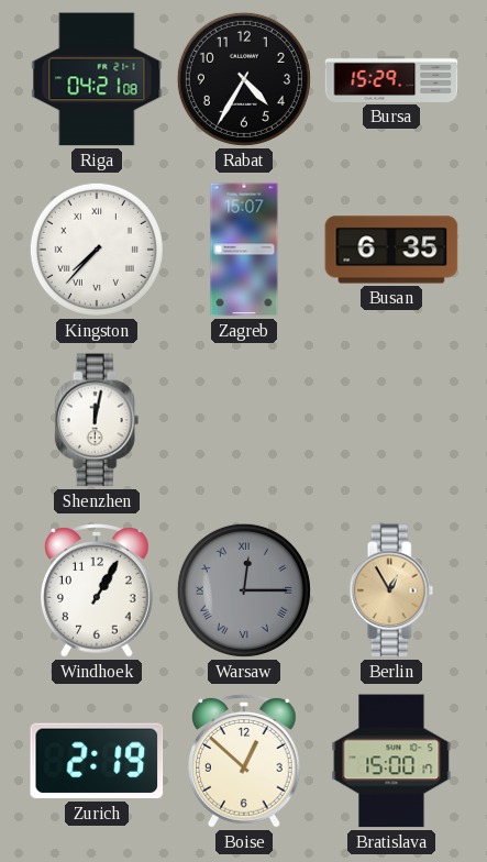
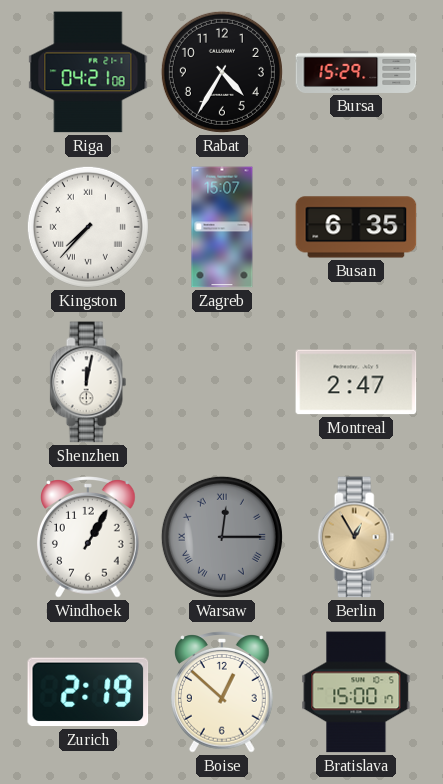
Montreal: none -> 2:47 (356, 382)
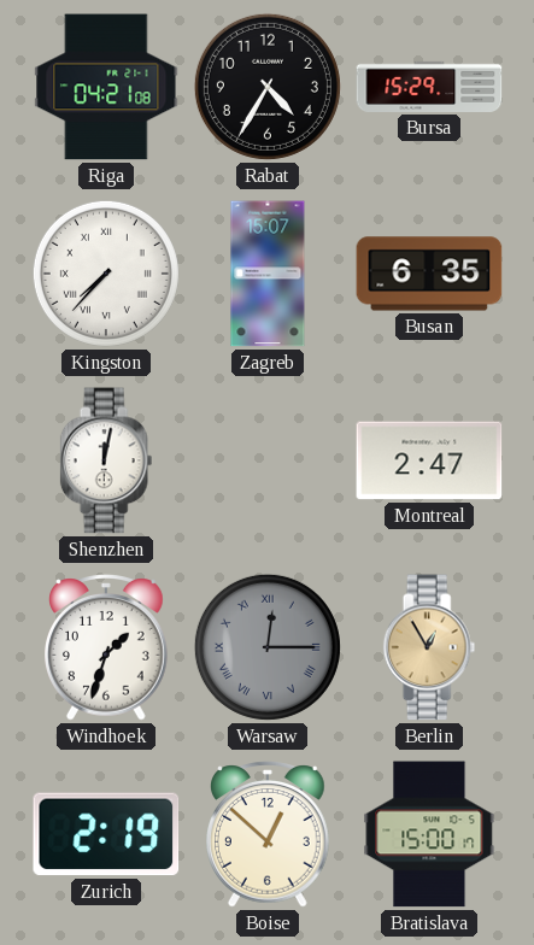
Windhoek: 1:05 -> 1:33 (107, 647)
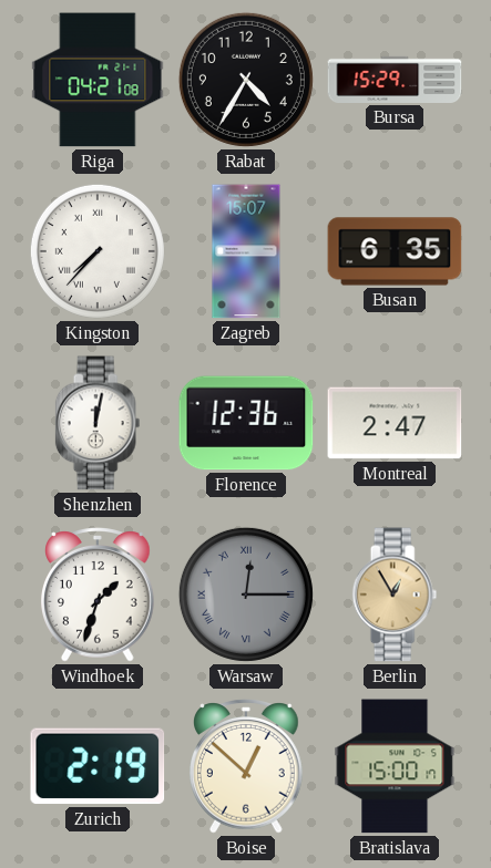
Florence: none -> 12:36 (246, 423)
